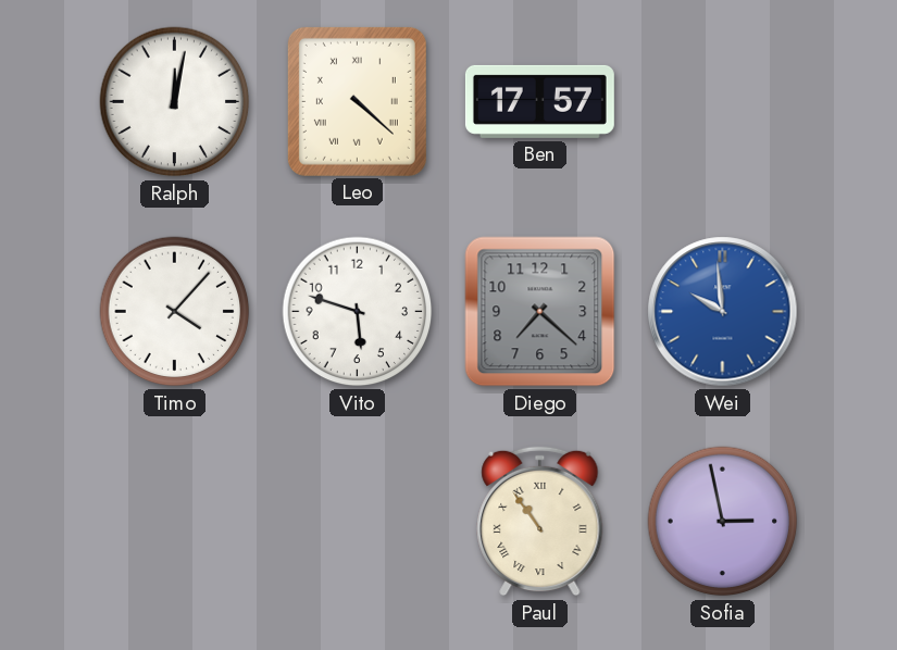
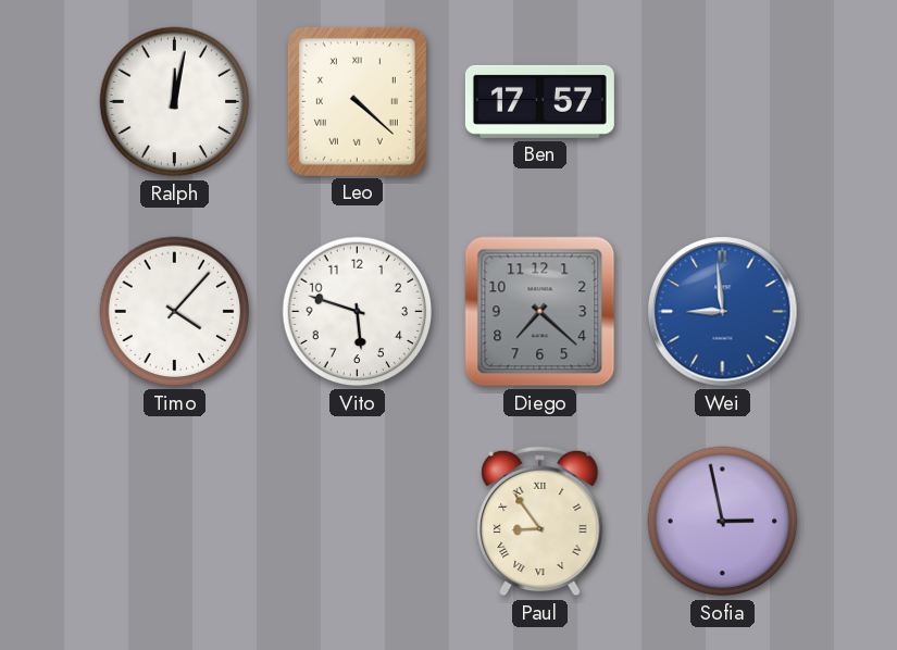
Wei: 9:59 -> 8:59 (723, 312)
Paul: 10:54 -> 8:54 (540, 522)
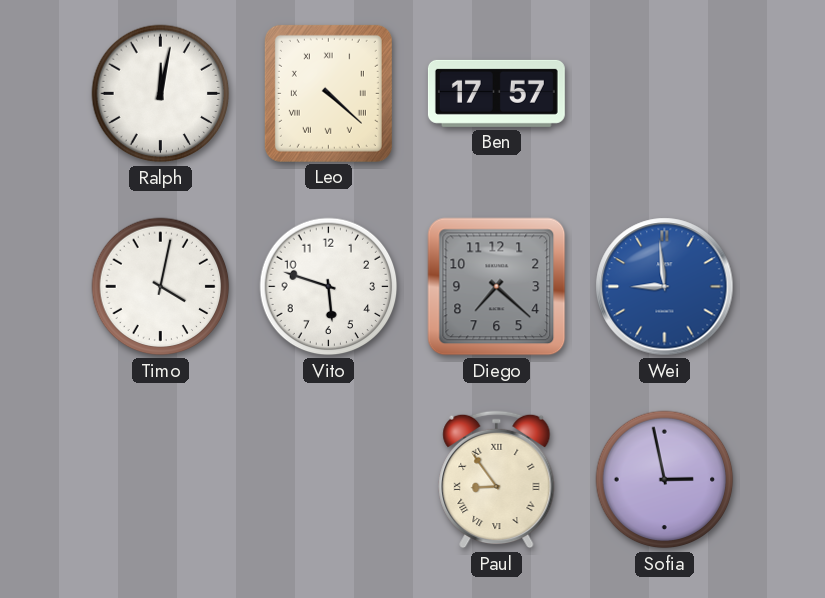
Timo: 4:07 -> 4:02 (161, 287)
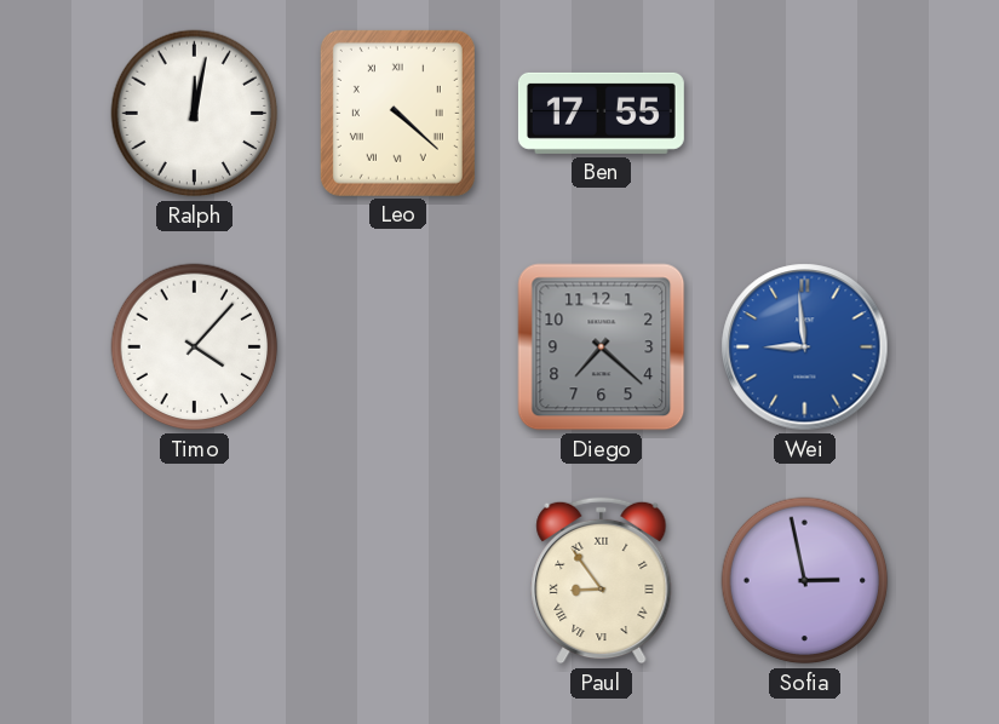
Ben: 17:57 -> 17:55 (601, 113)
Timo: 4:02 -> 4:07 (195, 347)
Vito: 5:48 -> none (329, 287)
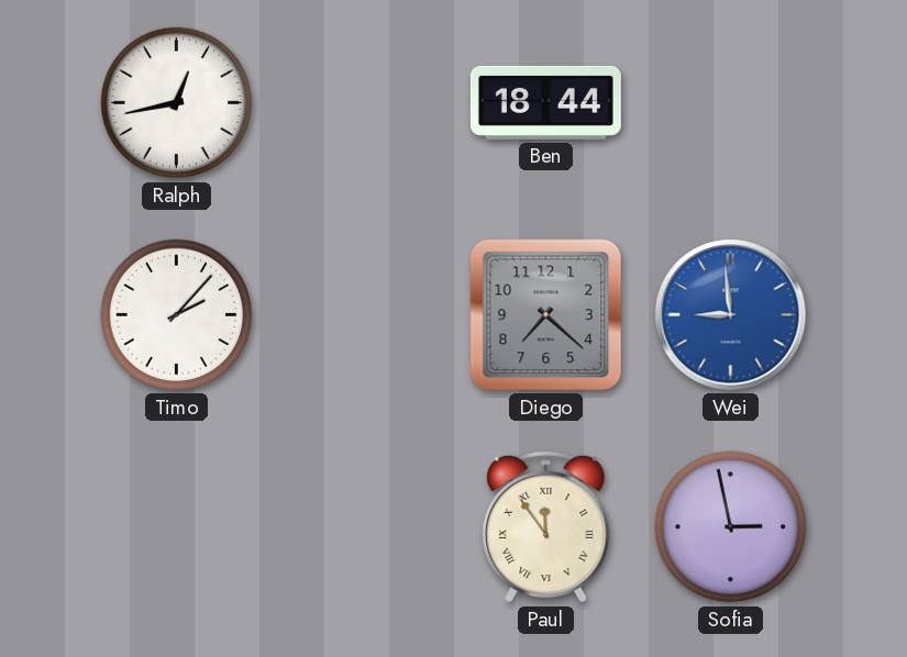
Ralph: 12:02 -> 12:43 (177, 103)
Leo: 4:22 -> none (397, 113)
Ben: 17:55 -> 18:44 (545, 102)
Timo: 4:07 -> 2:07 (177, 315)
Paul: 8:54 -> 11:54 (546, 527)
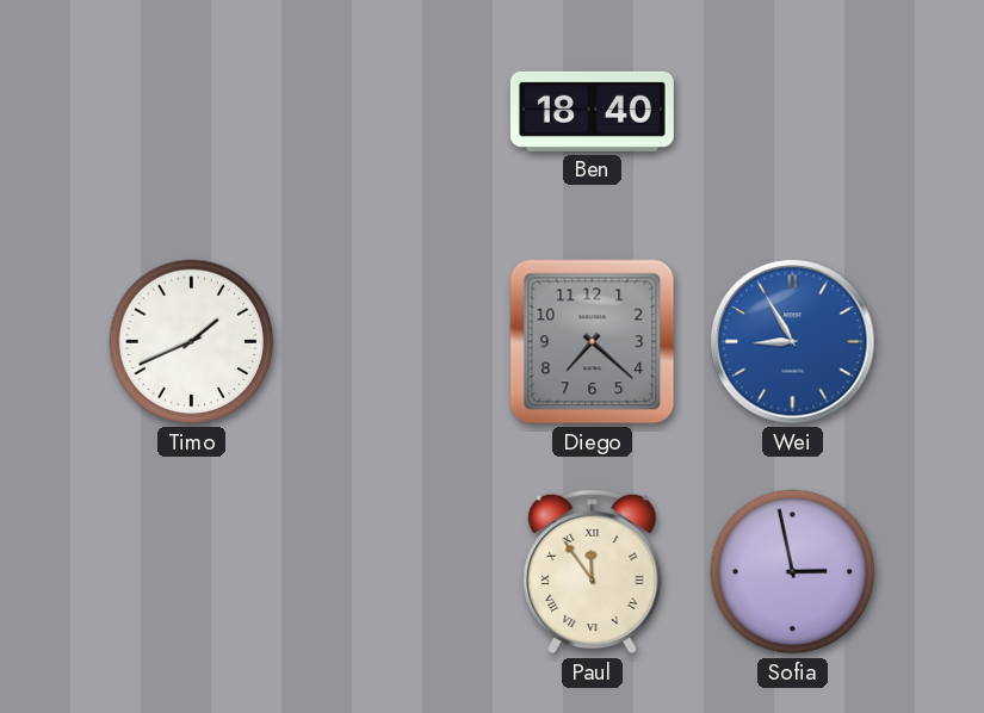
Ralph: 12:43 -> none (177, 103)
Ben: 18:44 -> 18:40 (592, 111)
Timo: 2:07 -> 1:41 (192, 342)
Wei: 8:59 -> 8:55 (793, 342)
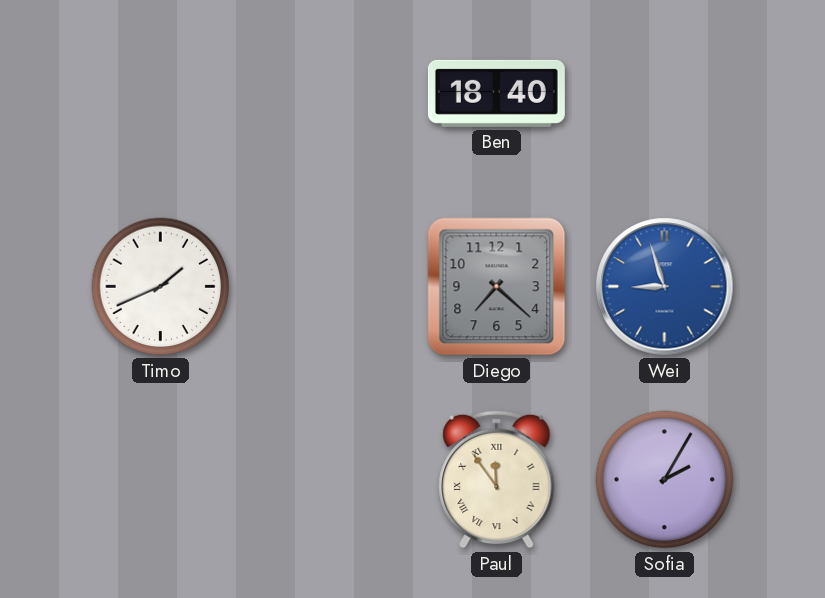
Wei: 8:55 -> 8:57 (665, 287)
Sofia: 2:58 -> 2:05 (665, 480)
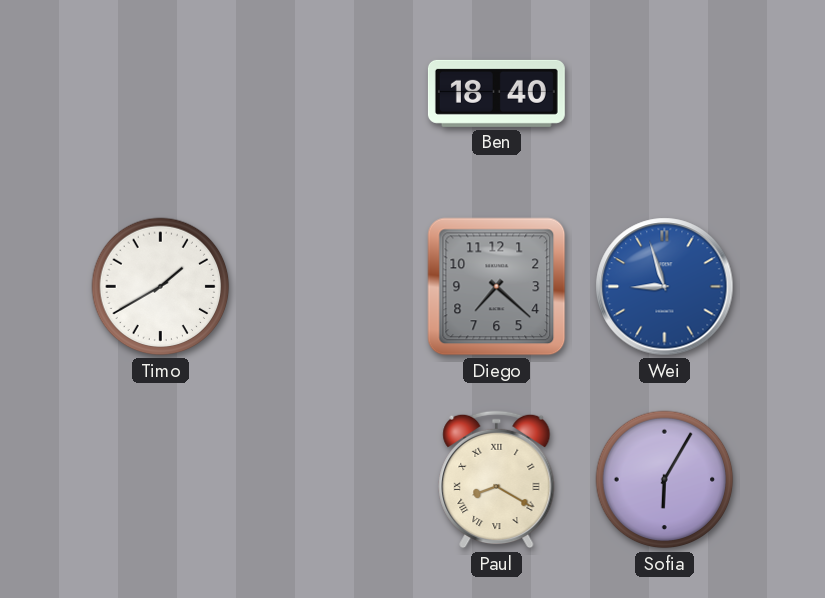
Timo: 1:41 -> 1:40 (161, 287)
Paul: 11:54 -> 8:20 (497, 480)
Sofia: 2:05 -> 6:05 (665, 480)
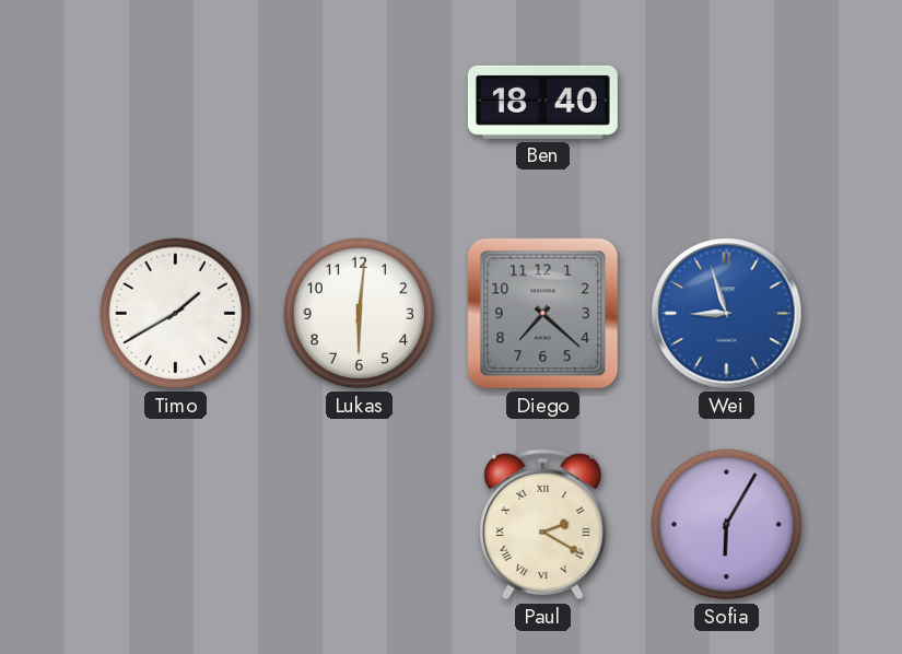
Lukas: none -> 6:01 (360, 314)
Paul: 8:20 -> 2:20 (543, 525)
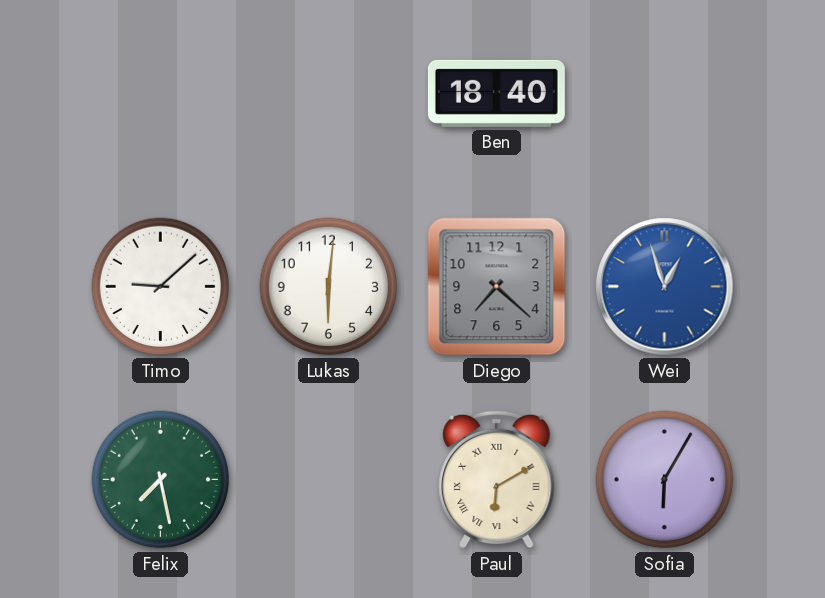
Timo: 1:40 -> 9:08 (161, 287)
Wei: 8:57 -> 12:57 (665, 287)
Felix: none -> 7:28 (161, 480)
Paul: 2:20 -> 6:10 (497, 480)
